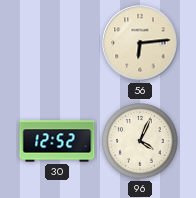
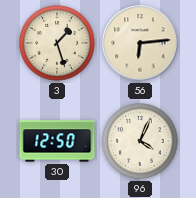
3: none -> 1:27 (57, 43)
30: 12:52 -> 12:50 (57, 141)
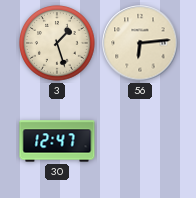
30: 12:50 -> 12:47 (57, 141)
96: 4:04 -> none (140, 141)
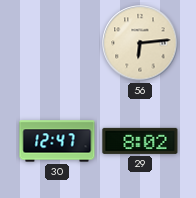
3: 1:27 -> none (57, 43)
29: none -> 8:02 (140, 141)
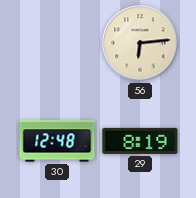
30: 12:47 -> 12:48 (57, 141)
29: 8:02 -> 8:19 (140, 141)
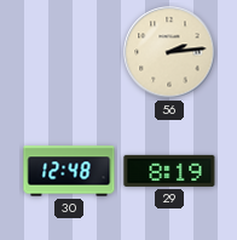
56: 6:14 -> 2:14 (169, 52)
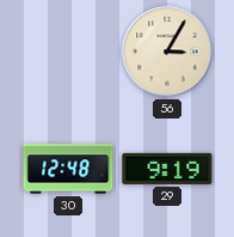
56: 2:14 -> 3:05 (167, 51)
29: 8:19 -> 9:19 (167, 169)
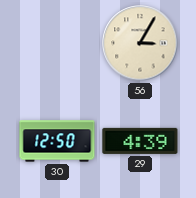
30: 12:48 -> 12:50 (57, 141)
29: 9:19 -> 4:39 (140, 141)
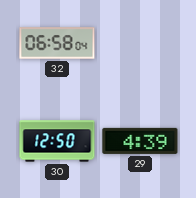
32: none -> 06:58 (57, 43)
56: 3:05 -> none (140, 43)
